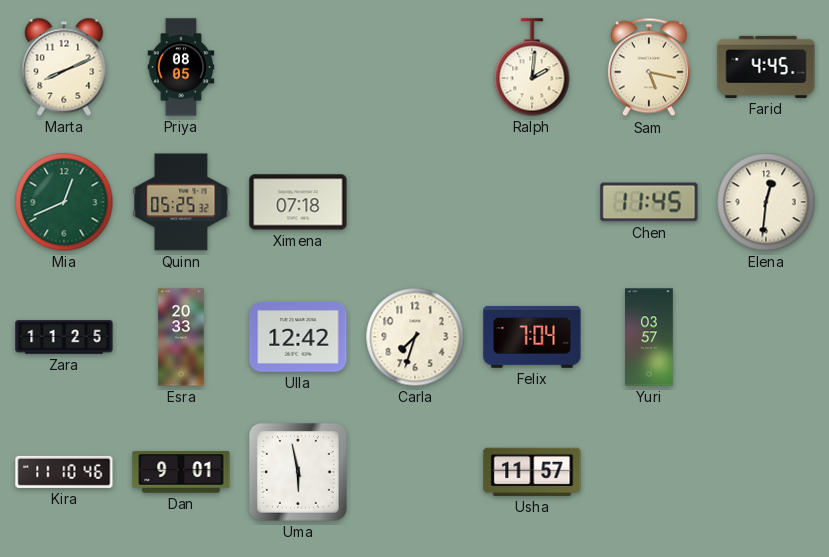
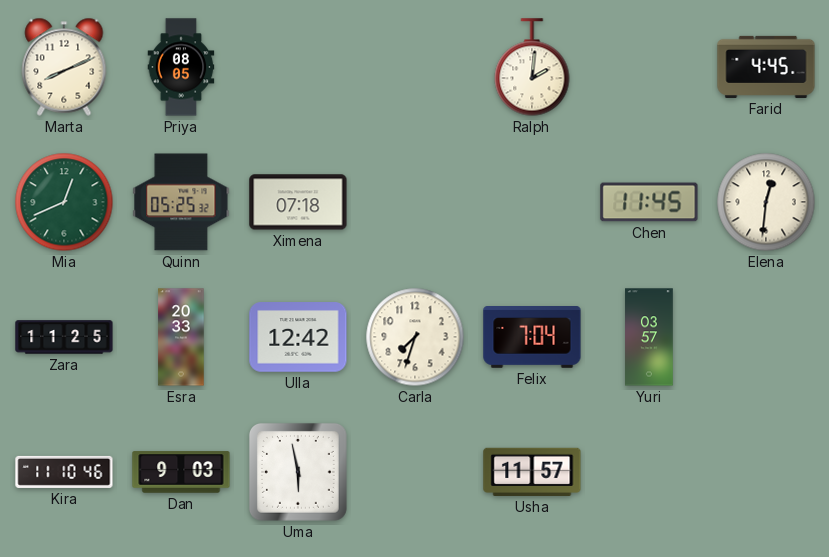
Sam: 5:17 -> none (649, 67)
Dan: 9:01 -> 9:03 (181, 472)
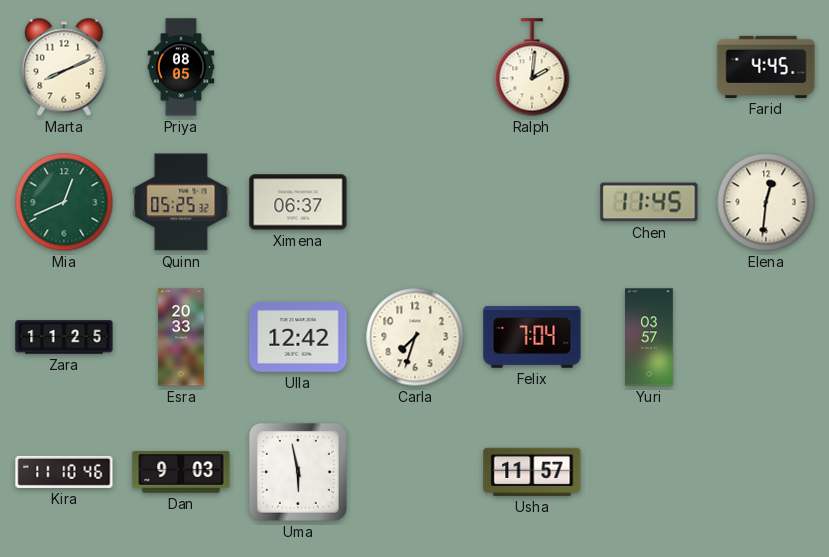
Ximena: 07:18 -> 06:37 (298, 202)
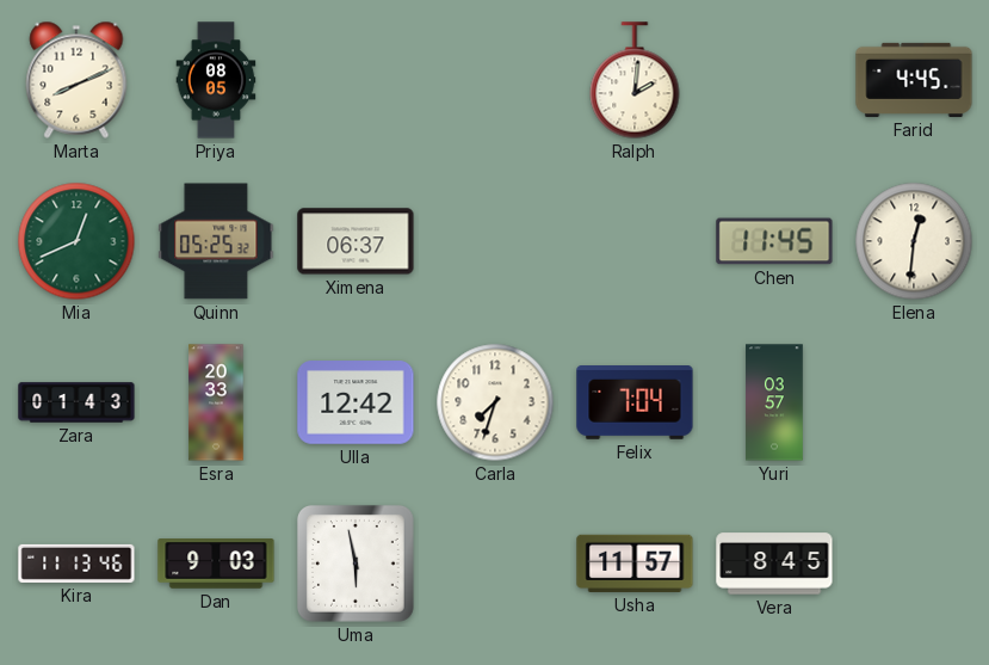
Zara: 11:25 -> 01:43 (76, 402)
Kira: 11:10 -> 11:13 (76, 564)
Vera: none -> 8:45 (774, 564)
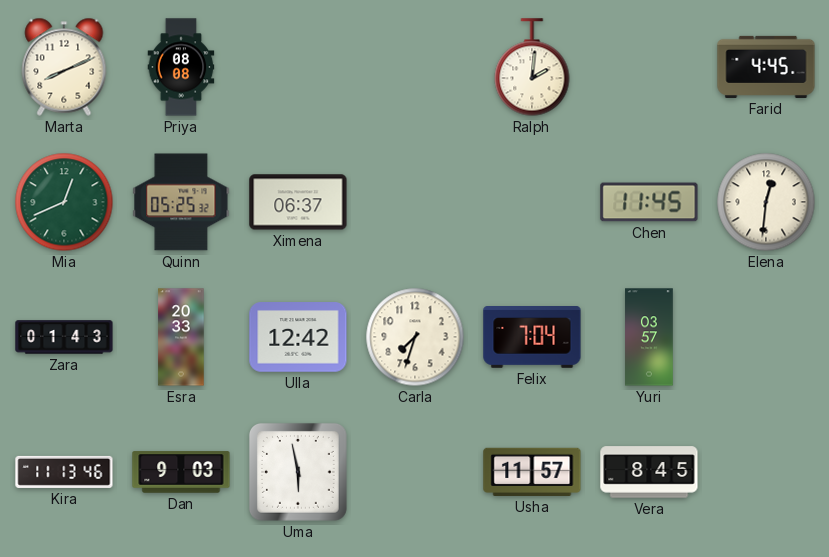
Priya: 08:05 -> 08:08 (181, 67)
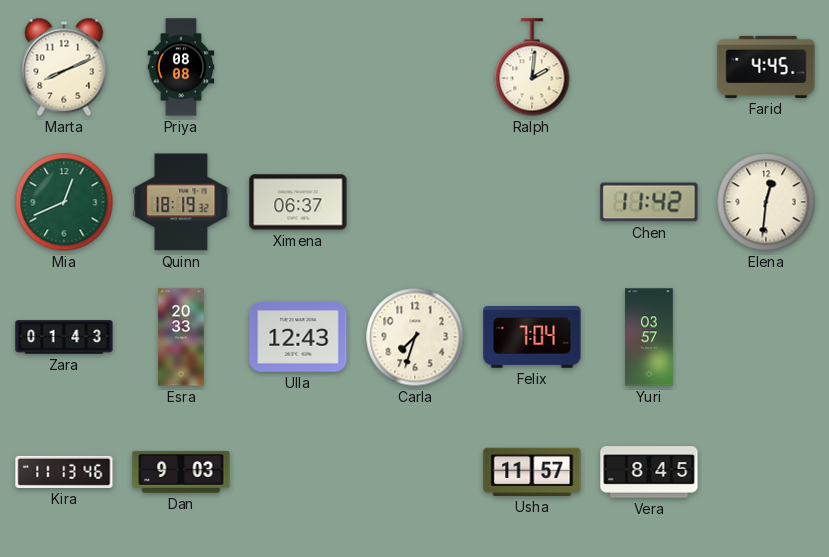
Quinn: 05:25 -> 18:19 (181, 202)
Chen: 11:45 -> 11:42 (649, 202)
Ulla: 12:42 -> 12:43 (298, 337)
Uma: 5:58 -> none (298, 472)
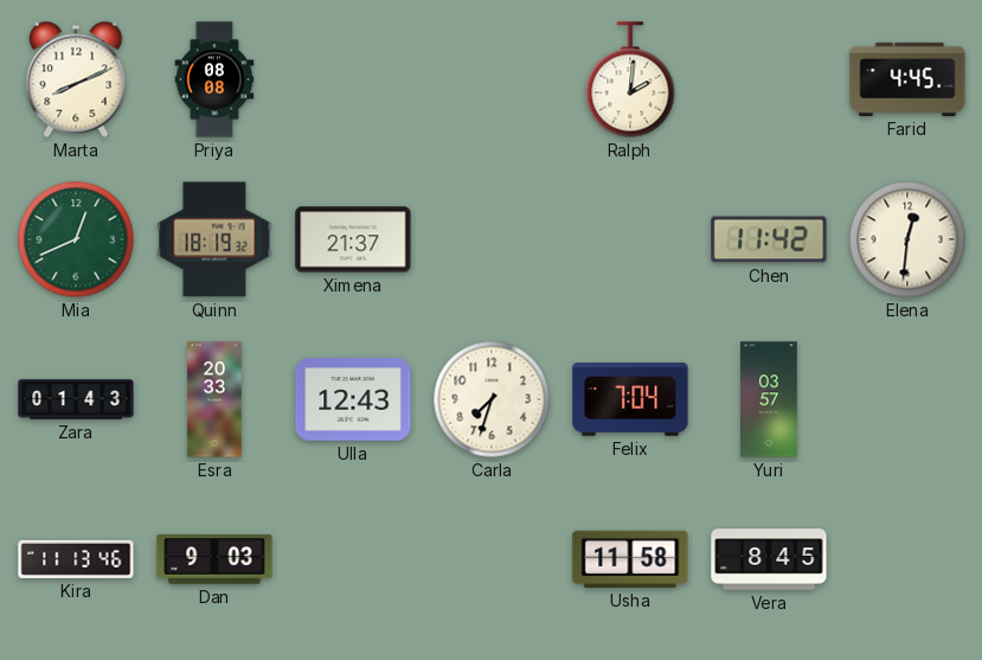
Ximena: 06:37 -> 21:37 (353, 239)
Usha: 11:57 -> 11:58 (630, 559)
